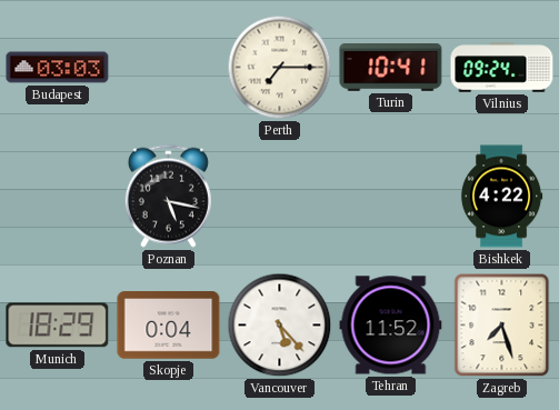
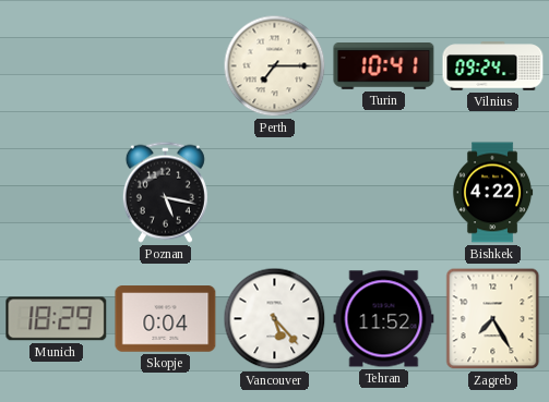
Budapest: 03:03 -> none (58, 68)
Zagreb: 7:27 -> 7:25 (493, 319)
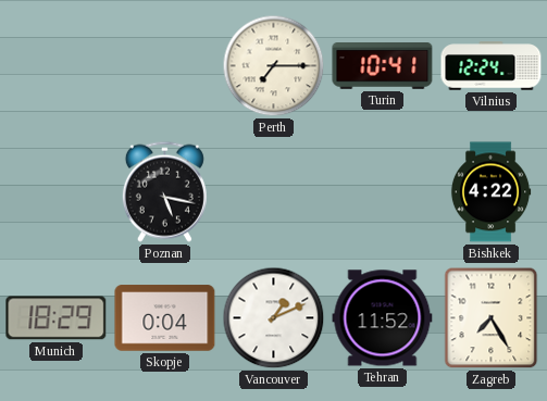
Vilnius: 09:24 -> 12:24 (492, 66)
Vancouver: 5:23 -> 1:11 (274, 318)
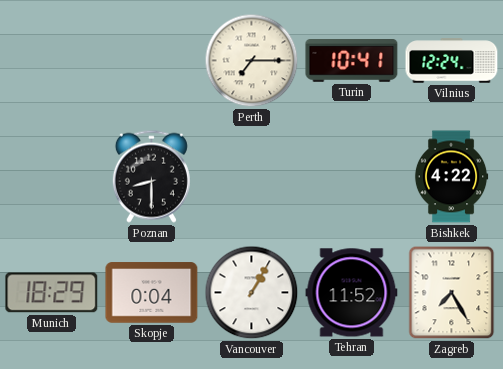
Poznan: 5:17 -> 8:30 (151, 176)
Vancouver: 1:11 -> 1:05 (252, 293)
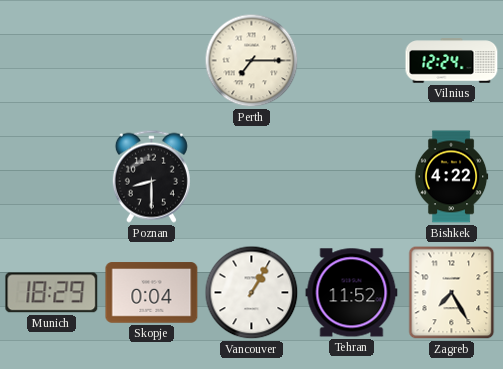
Turin: 10:41 -> none (352, 61)
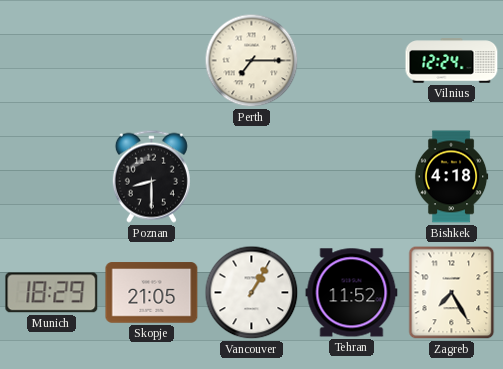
Bishkek: 4:22 -> 4:18 (451, 177)
Skopje: 0:04 -> 21:05 (152, 293)
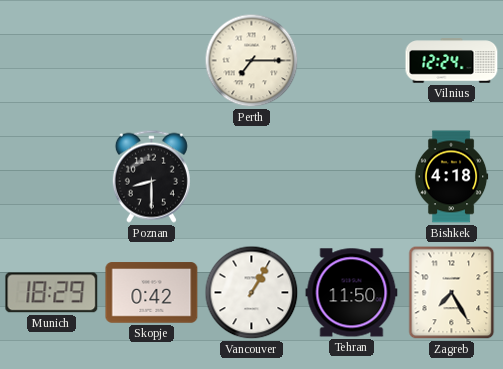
Skopje: 21:05 -> 0:42 (152, 293)
Tehran: 11:52 -> 11:50 (352, 293)
